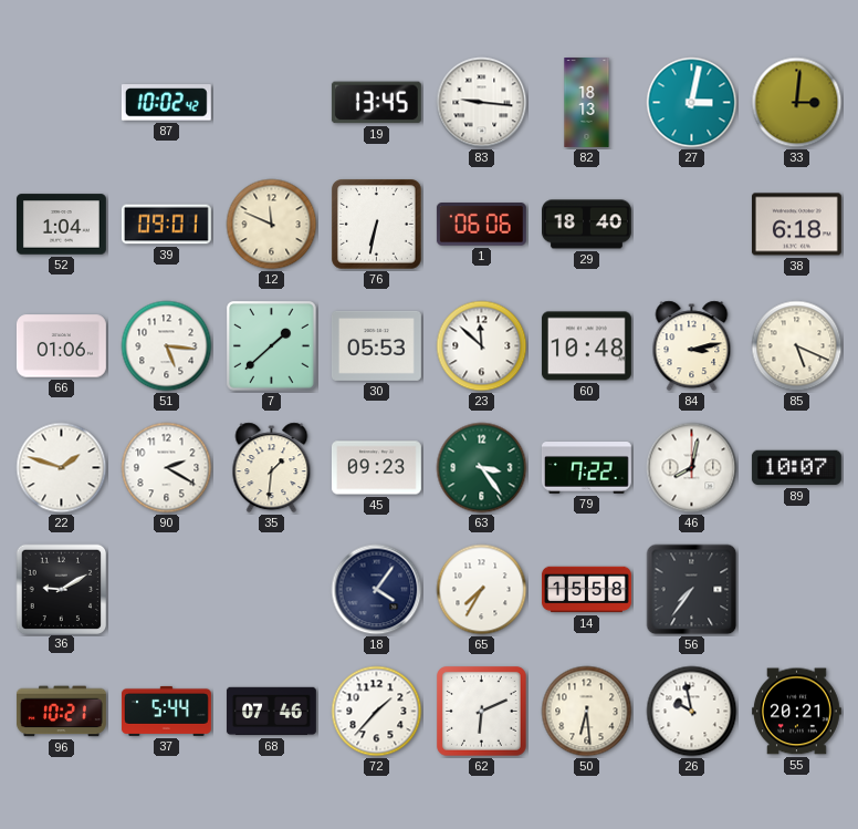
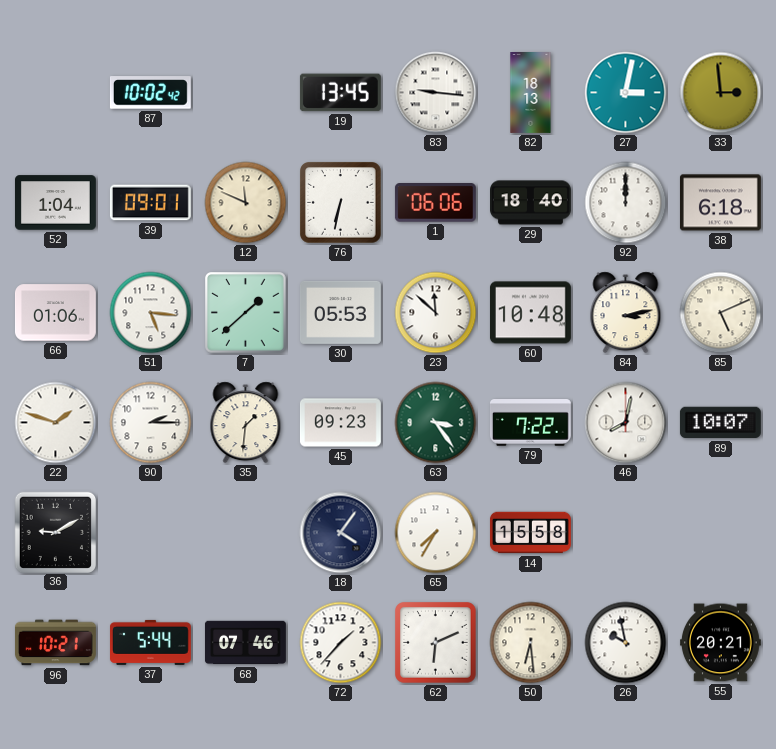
33: 3:01 -> 2:59 (721, 93)
92: none -> 12:00 (626, 203)
85: 5:19 -> 5:11 (721, 313)
90: 2:20 -> 2:15 (151, 423)
56: 7:36 -> none (692, 590)
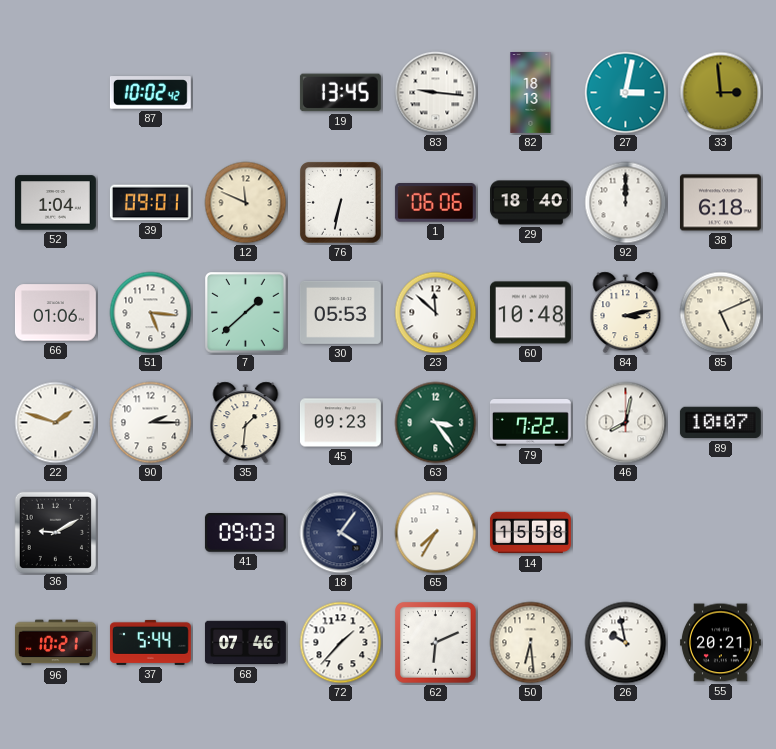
41: none -> 09:03 (245, 533)
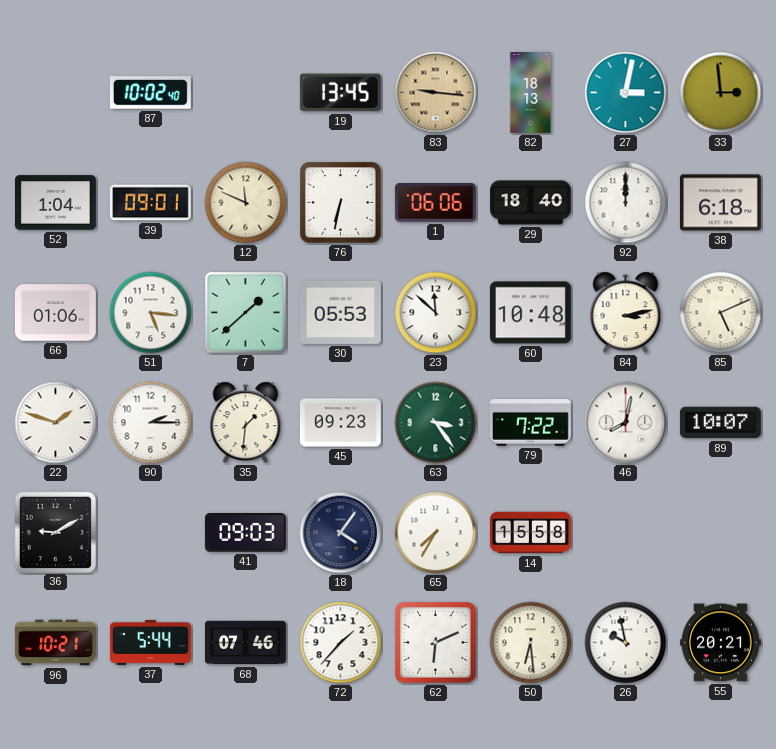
87: 10:02:42 -> 10:02:40 (150, 93)
83 dial: white -> champagne (436, 93)
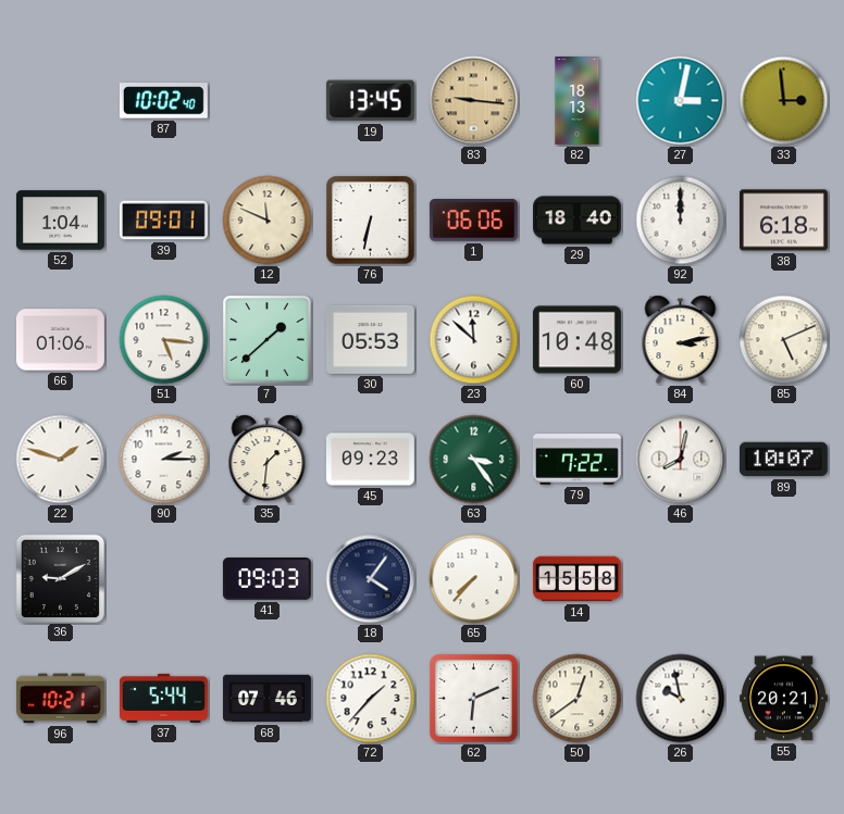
65: 7:35 -> 7:37 (474, 579)
50: 6:29 -> 12:39 (578, 699)
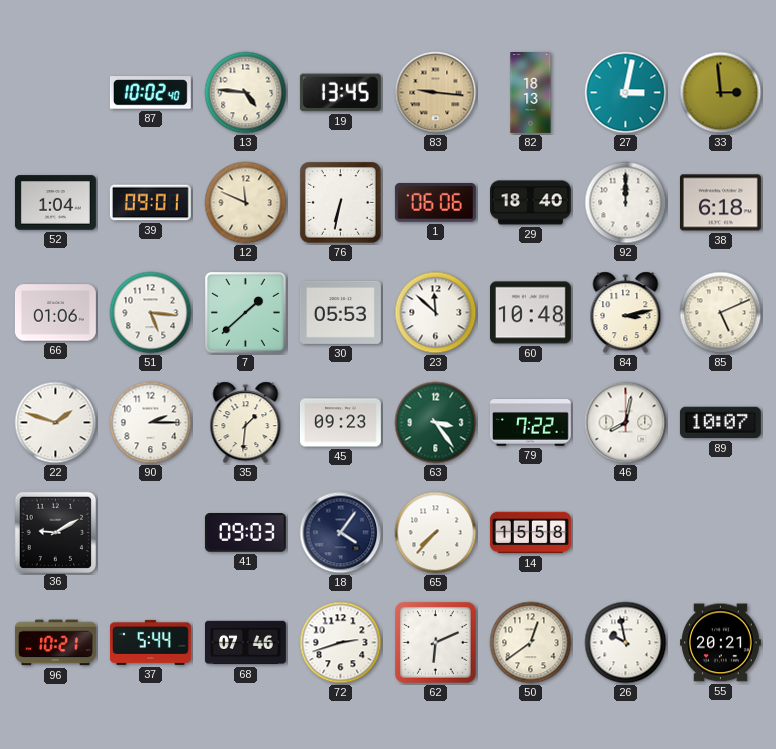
13: none -> 4:46 (246, 93)
72: 1:37 -> 2:42 (341, 643)
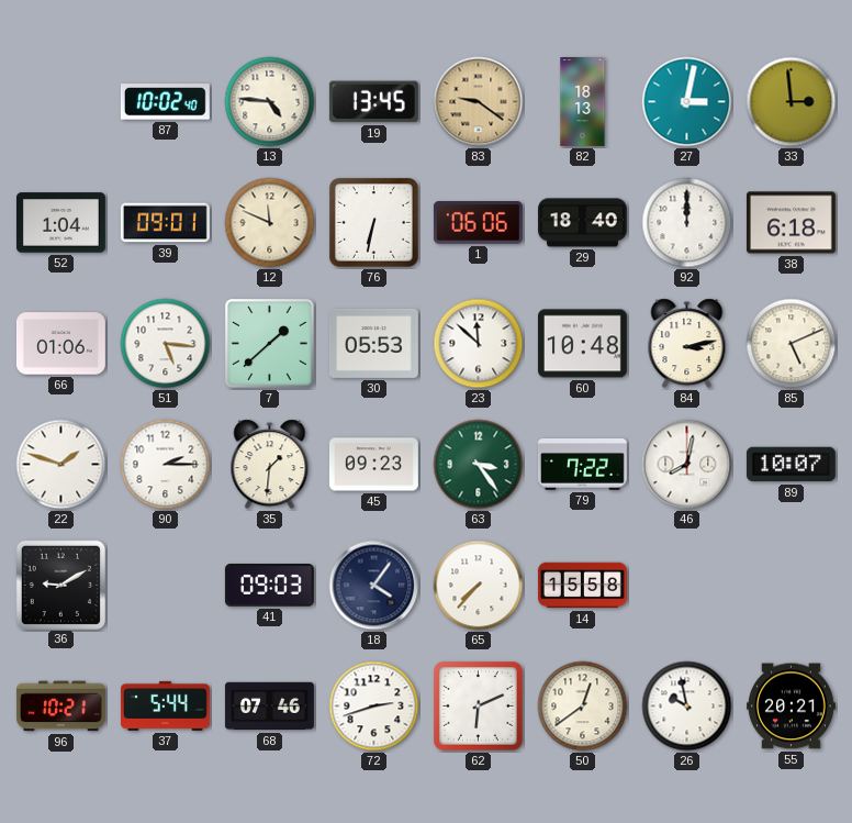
83: 9:16 -> 9:21 (479, 102)
